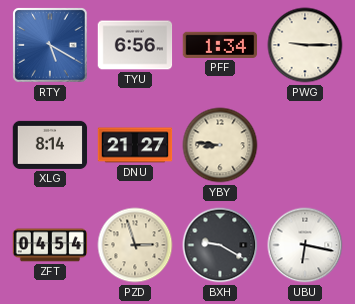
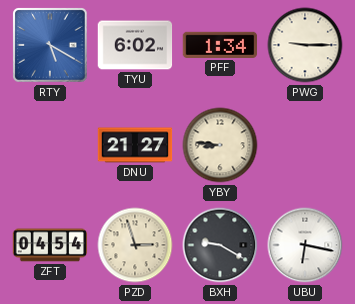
TYU: 6:56 -> 6:02 (135, 45)
XLG: 8:14 -> none (50, 145)
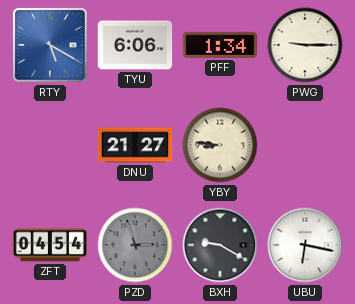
TYU: 6:02 -> 6:06 (135, 45)
PZD dial: cream -> grey (135, 245)
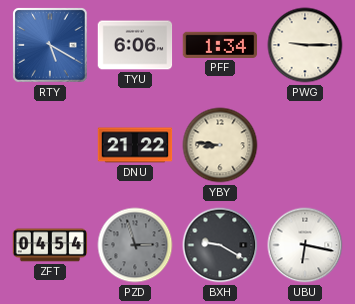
DNU: 21:27 -> 21:22 (135, 145)
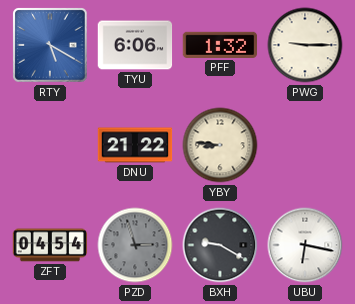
PFF: 1:34 -> 1:32 (219, 45)
